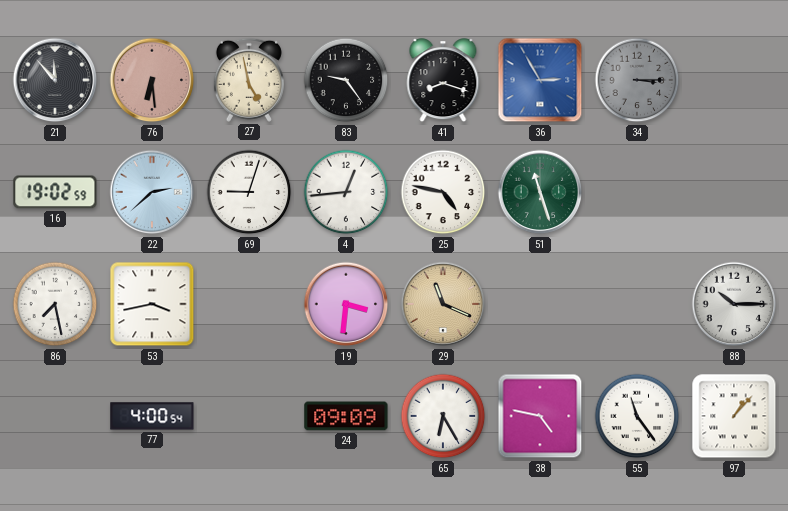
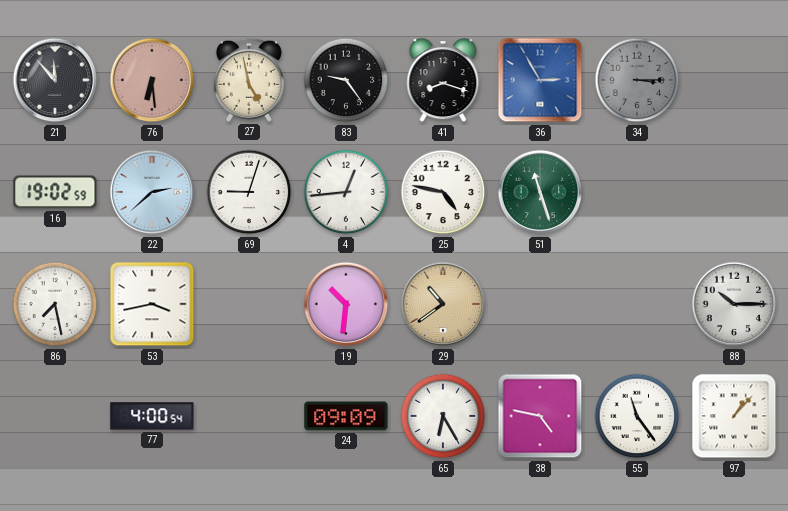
19: 3:31 -> 10:31 (346, 304)
29: 11:19 -> 10:39 (443, 304)
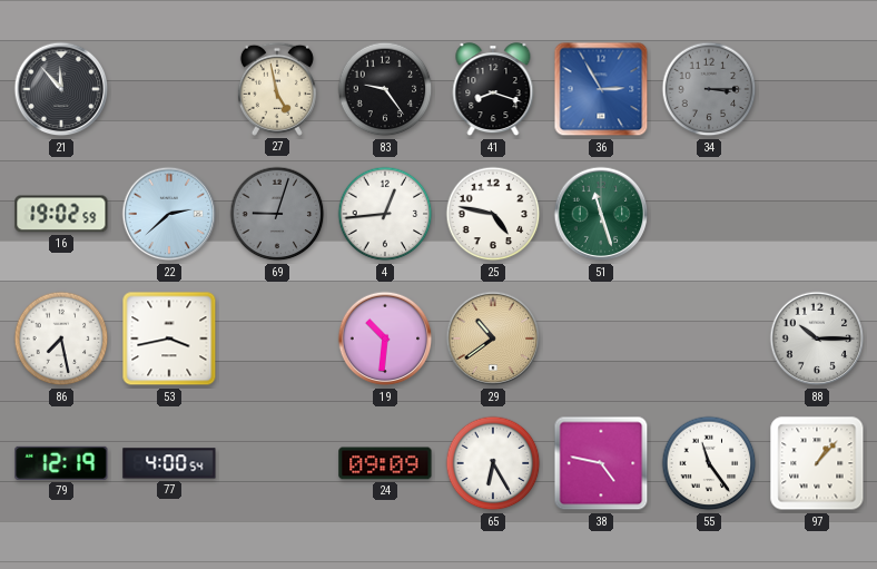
76: 6:29 -> none (152, 80)
69 dial: white -> grey (277, 214)
79: none -> 12:19 (61, 463)
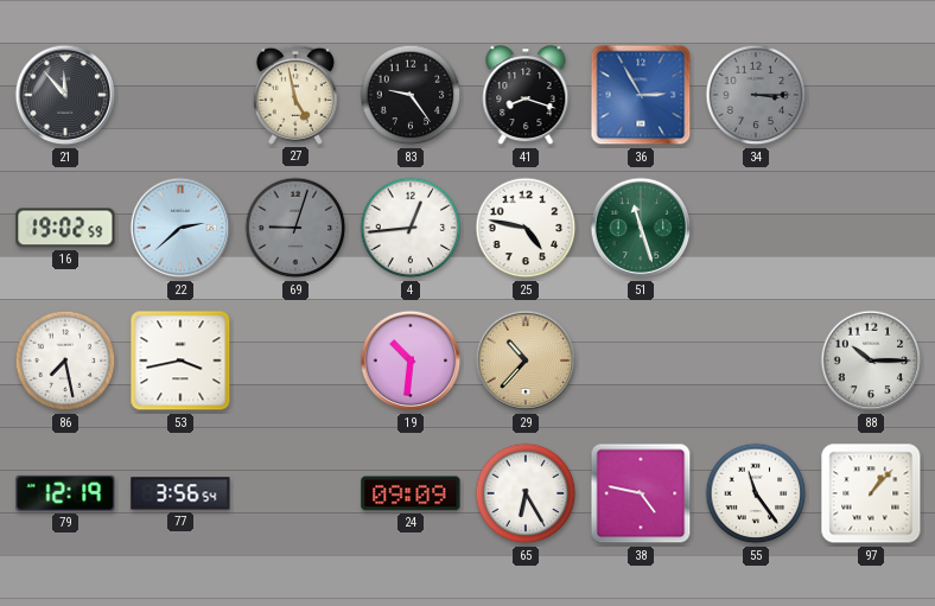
29: 10:39 -> 10:37 (526, 361)
77: 4:00 -> 3:56 (180, 493)
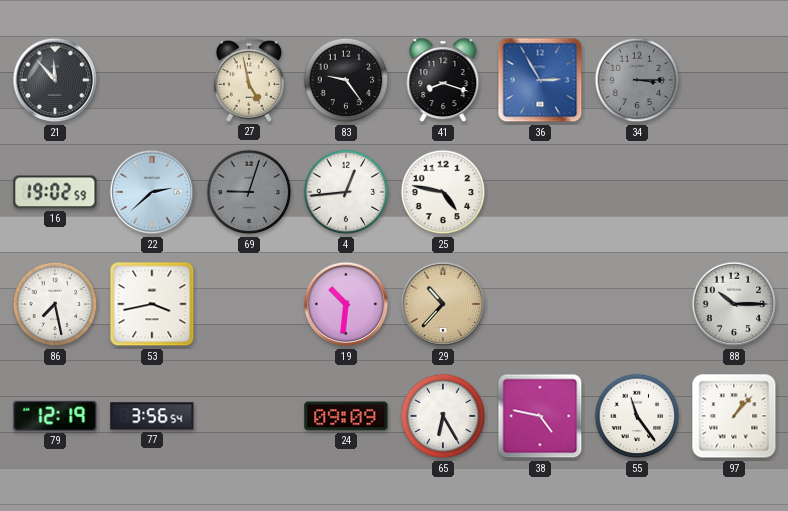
51: 11:27 -> none (641, 228)
